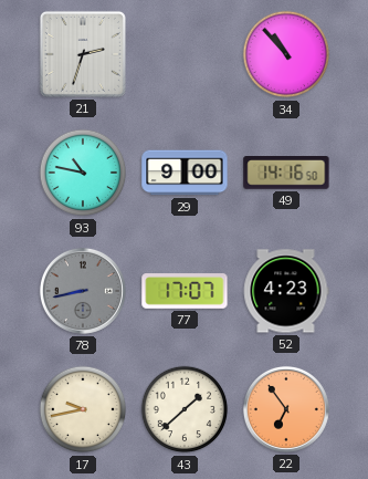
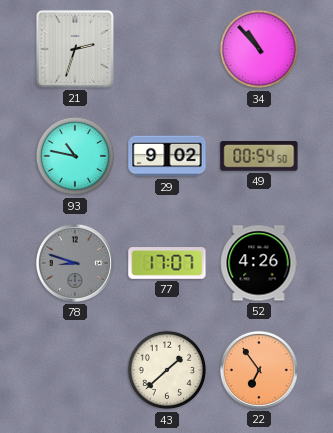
29: 9:00 -> 9:02 (167, 156)
49: 14:16 -> 00:54 (259, 156)
78: 8:43 -> 8:48 (75, 263)
52: 4:23 -> 4:26 (259, 263)
17: 9:43 -> none (83, 409)
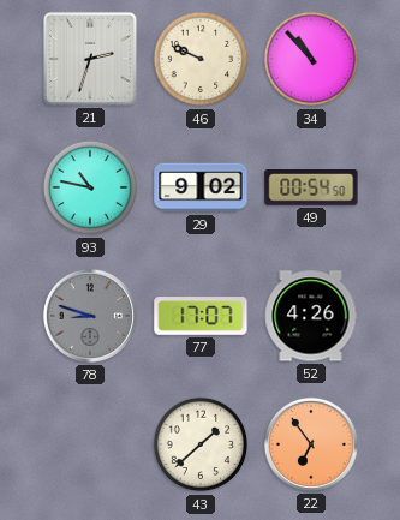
46: none -> 9:49 (201, 59)
